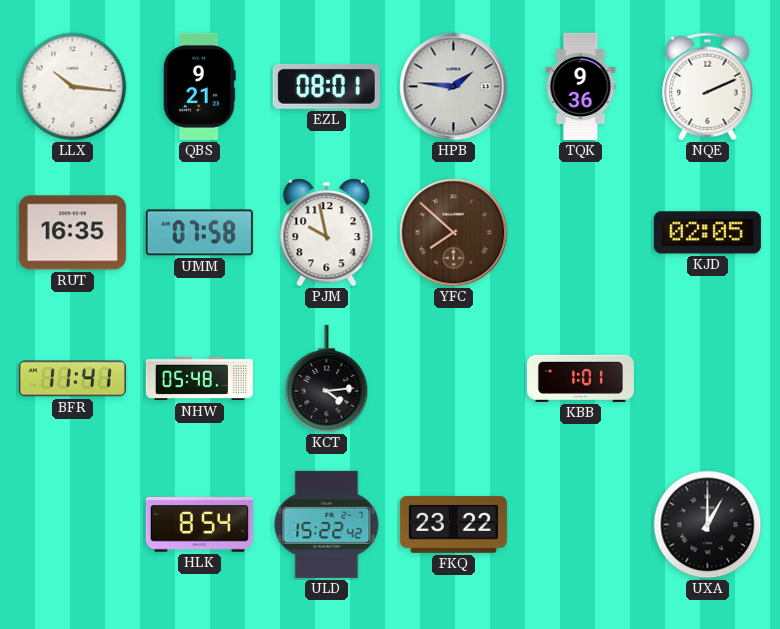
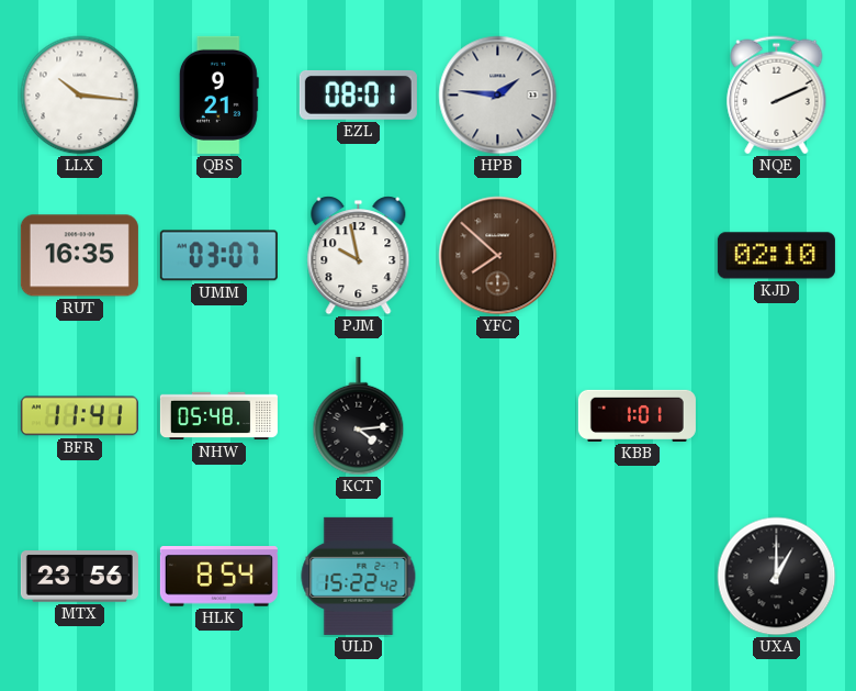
TQK: 9:36 -> none (581, 86)
UMM: 07:58 -> 03:07 (218, 256)
KJD: 02:05 -> 02:10 (776, 256)
MTX: none -> 23:56 (79, 577)
FKQ: 23:22 -> none (453, 524)
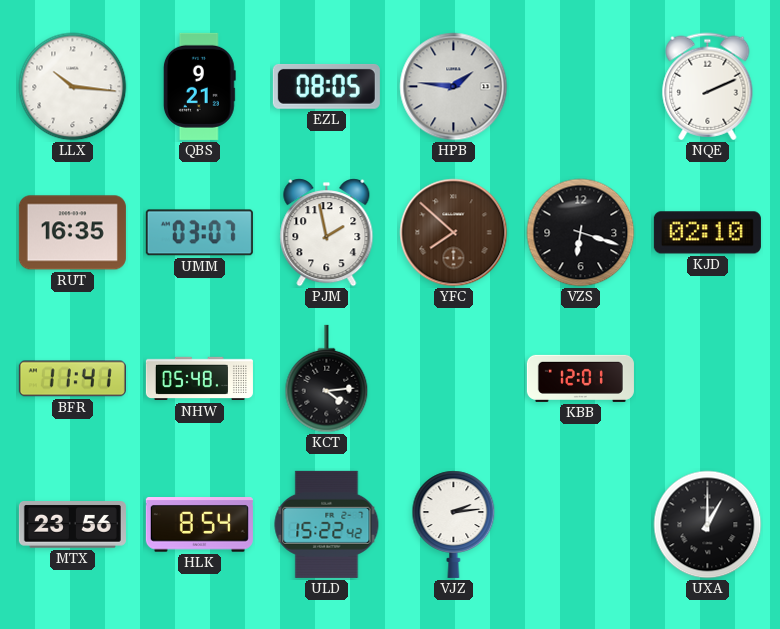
EZL: 08:01 -> 08:05 (326, 86)
PJM: 9:58 -> 1:58 (327, 233)
VZS: none -> 6:18 (581, 233)
KBB: 1:01 -> 12:01 (580, 378)
VJZ: none -> 2:14 (454, 524)
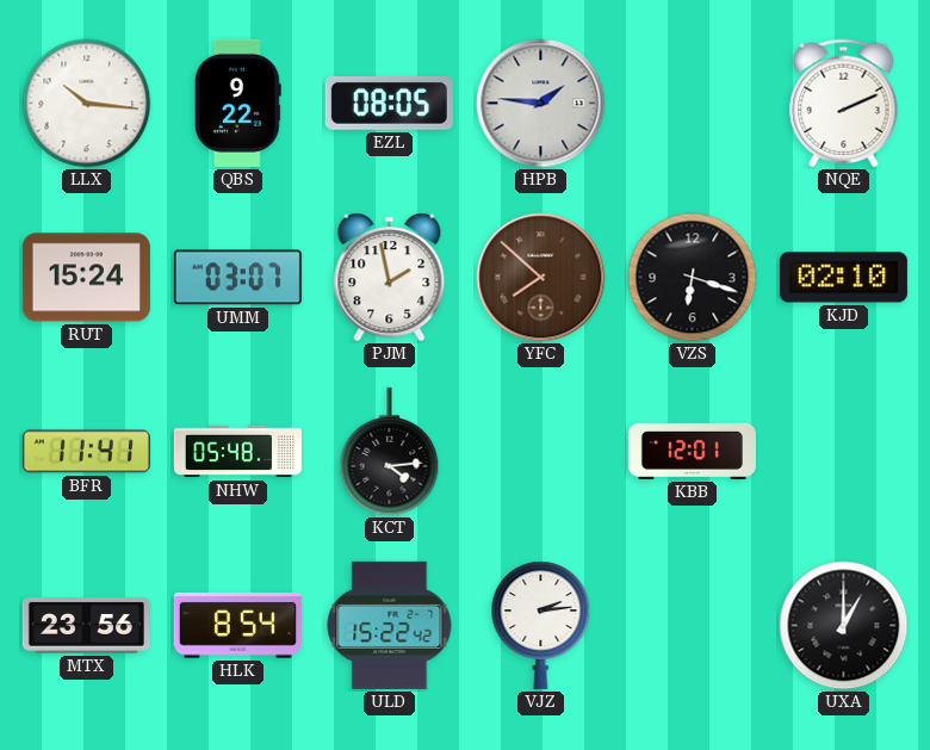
QBS: 9:21 -> 9:22 (237, 103)
RUT: 16:35 -> 15:24 (86, 278)
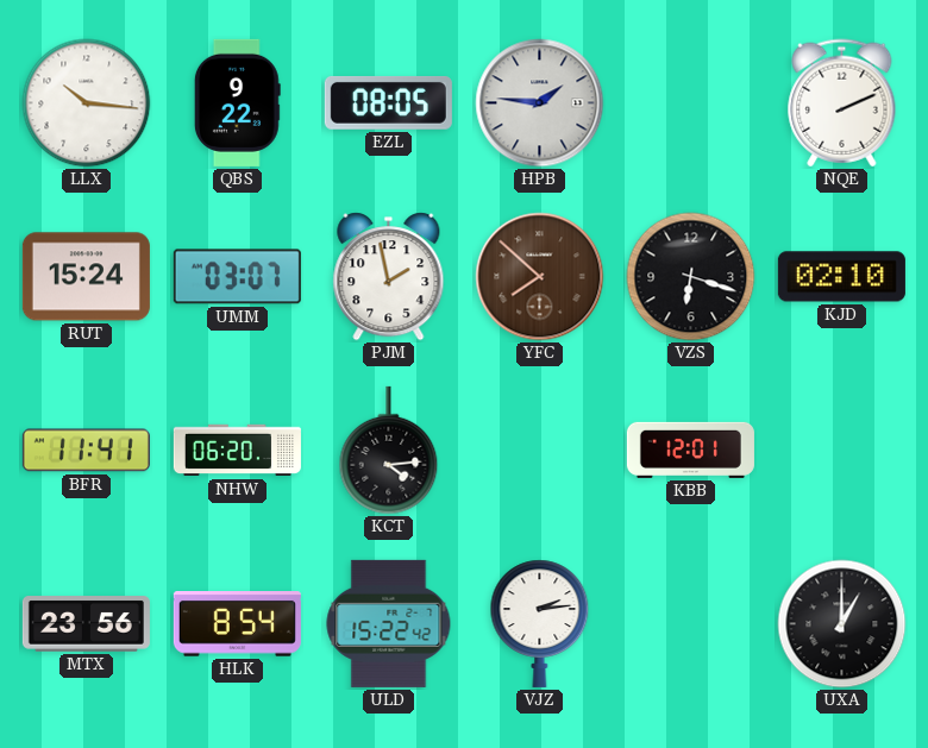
NHW: 05:48 -> 06:20 (237, 451)
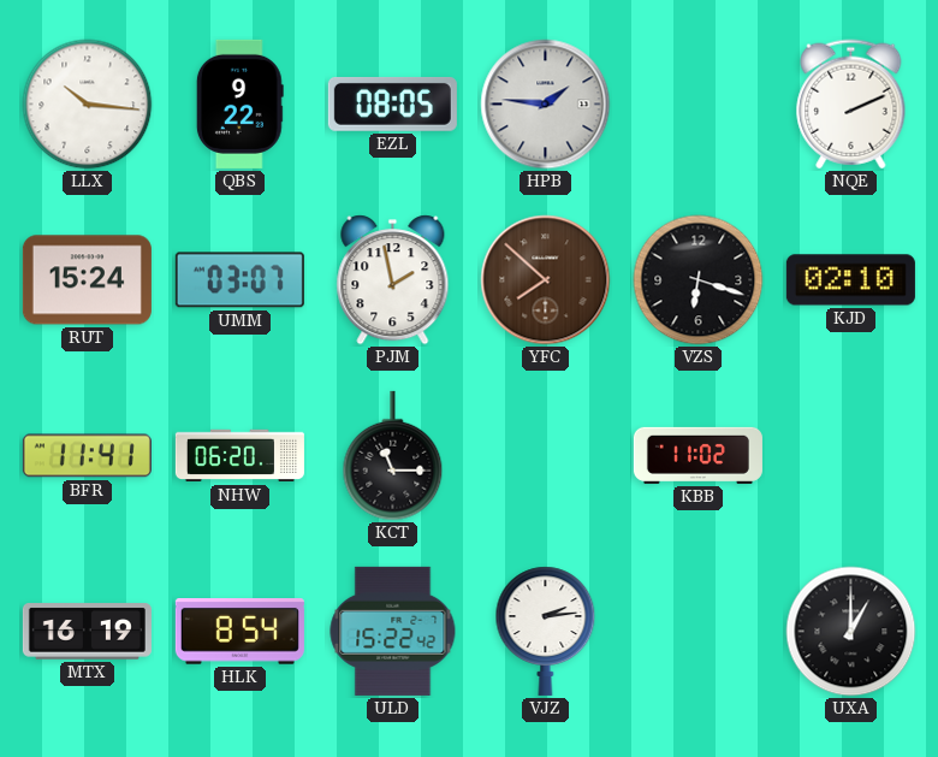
KCT: 4:14 -> 11:15 (393, 456)
KBB: 12:01 -> 11:02 (697, 455)
MTX: 23:56 -> 16:19 (87, 632)
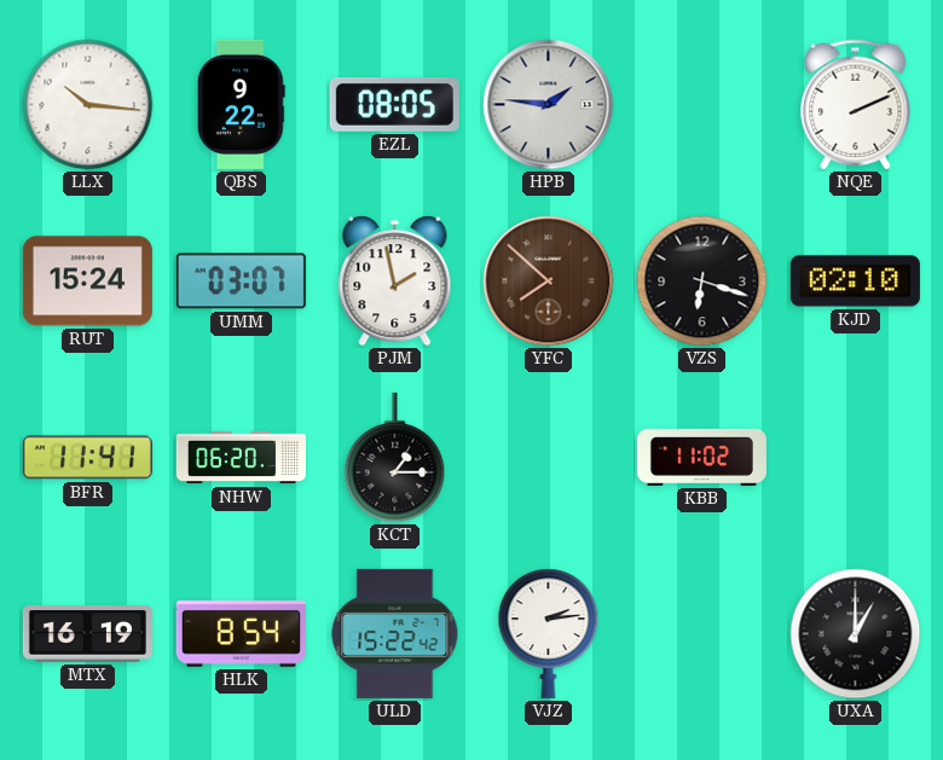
KCT: 11:15 -> 1:15 (395, 458)
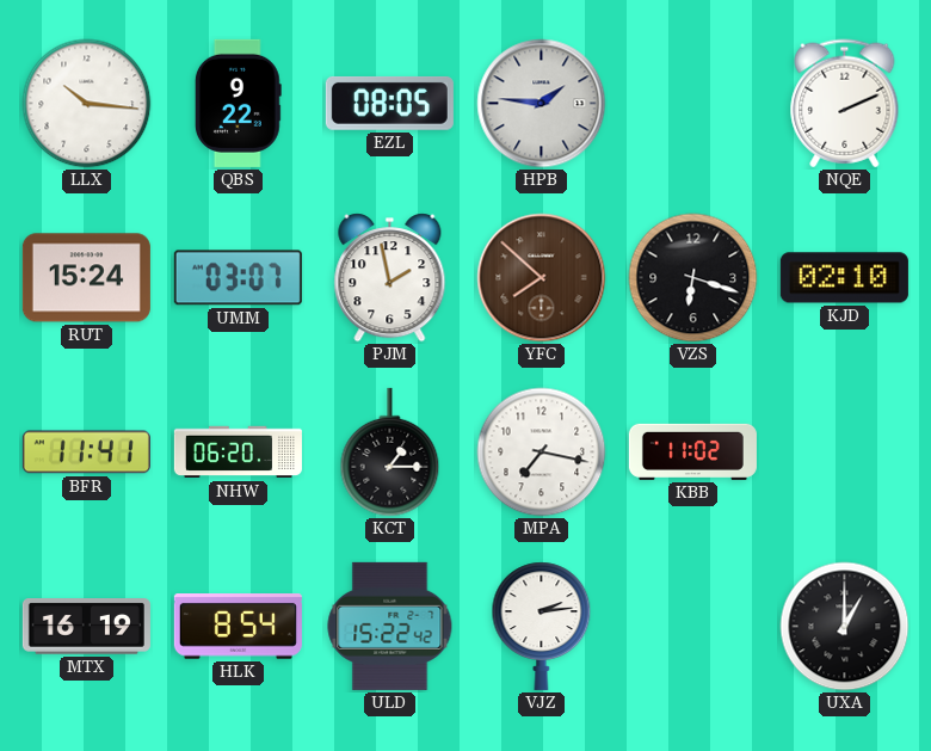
MPA: none -> 7:17 (542, 453)
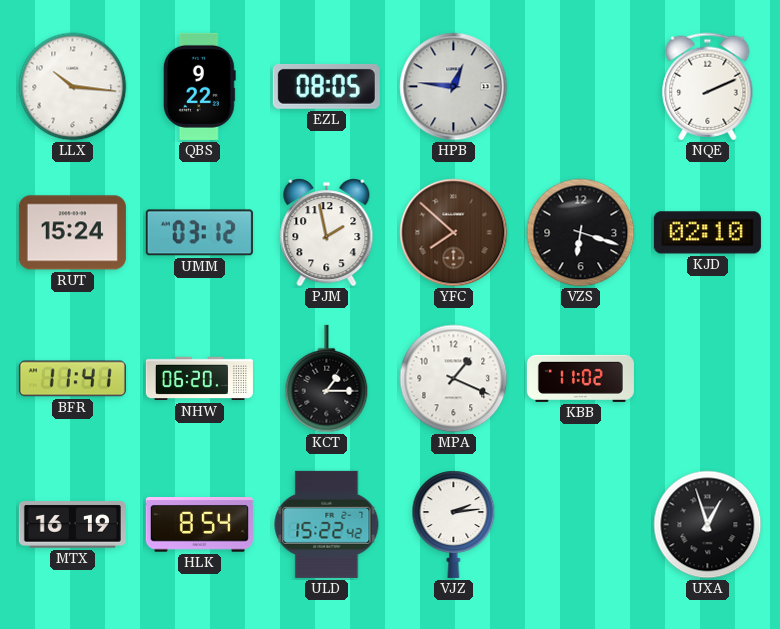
HPB: 1:46 -> 12:46 (454, 87)
UMM: 03:07 -> 03:12 (199, 233)
MPA: 7:17 -> 1:19 (454, 379)
UXA: 1:00 -> 12:57 (708, 525)
